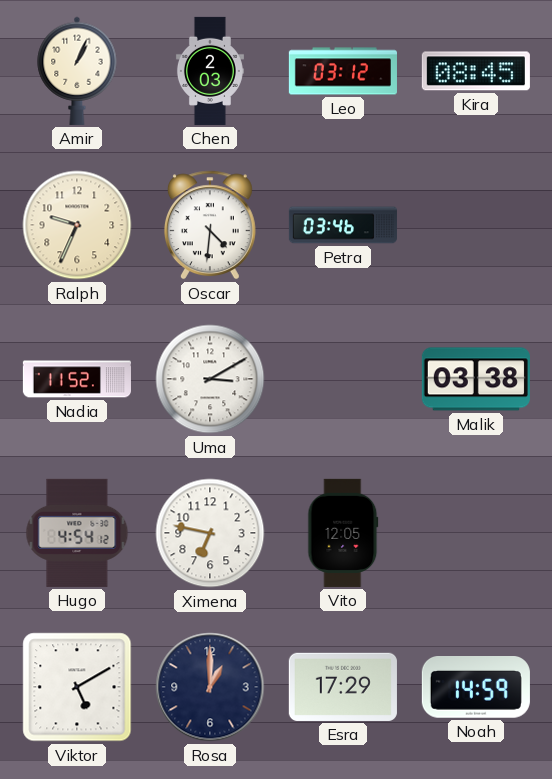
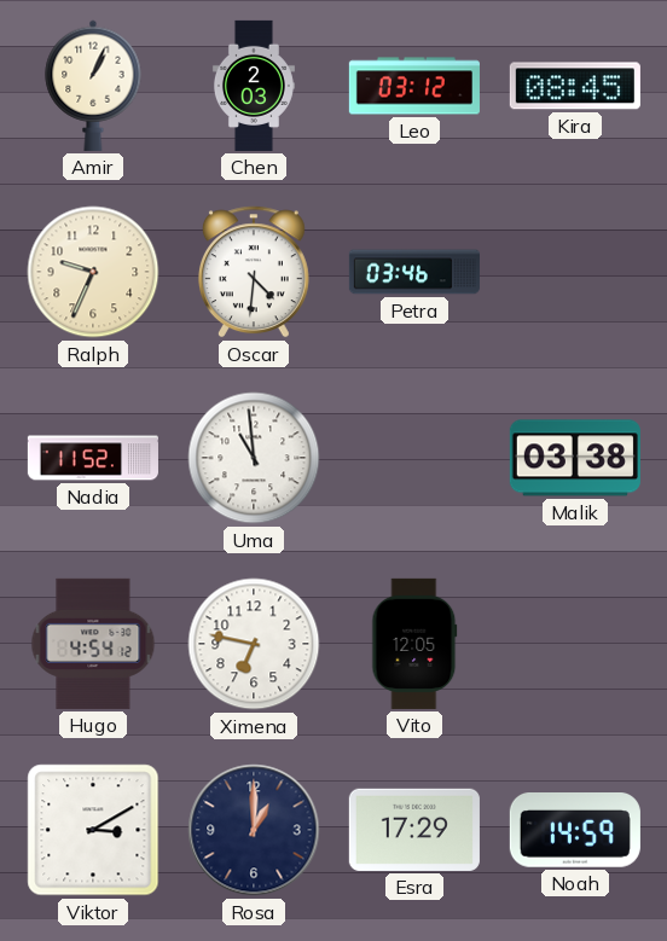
Uma: 3:10 -> 10:59 (254, 458)
Viktor: 5:10 -> 3:10 (93, 830)
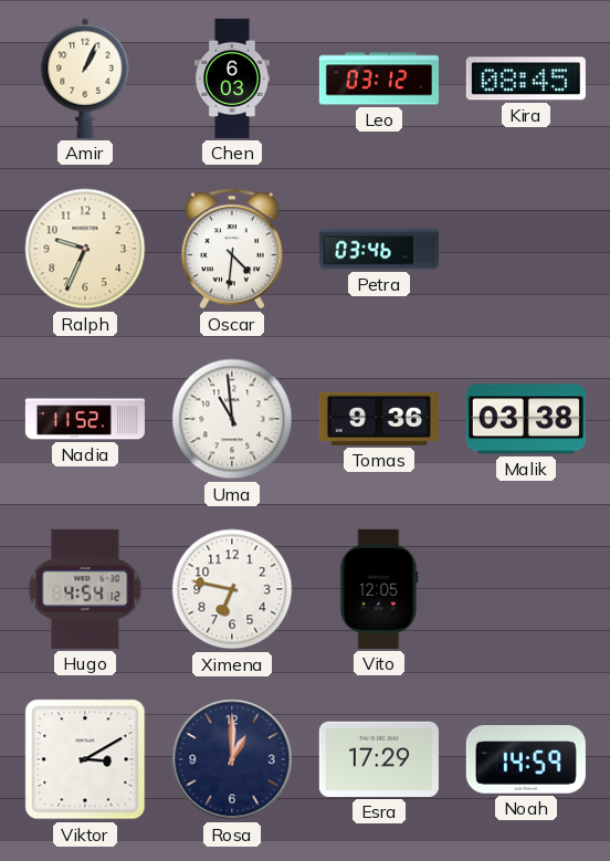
Chen: 2:03 -> 6:03 (232, 78)
Tomas: none -> 9:36 (379, 419)
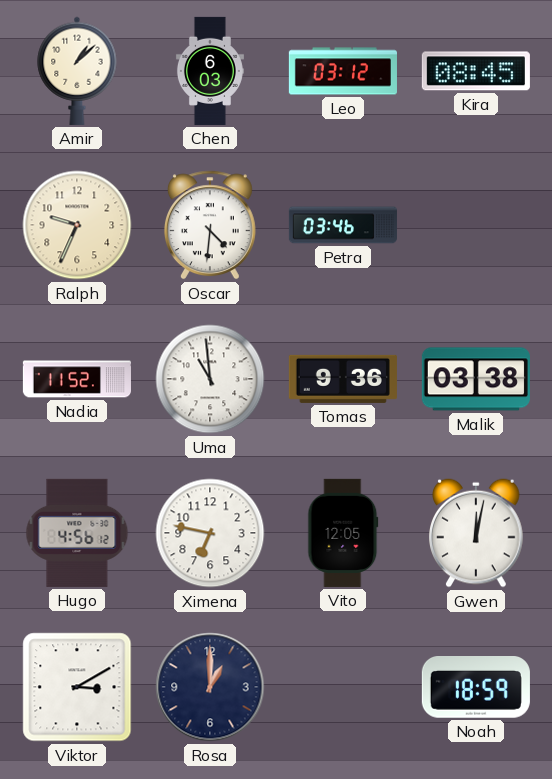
Amir: 1:04 -> 1:08 (77, 71)
Hugo: 4:54 -> 4:56 (77, 533)
Gwen: none -> 12:02 (477, 533)
Esra: 17:29 -> none (379, 759)
Noah: 14:59 -> 18:59 (476, 688)
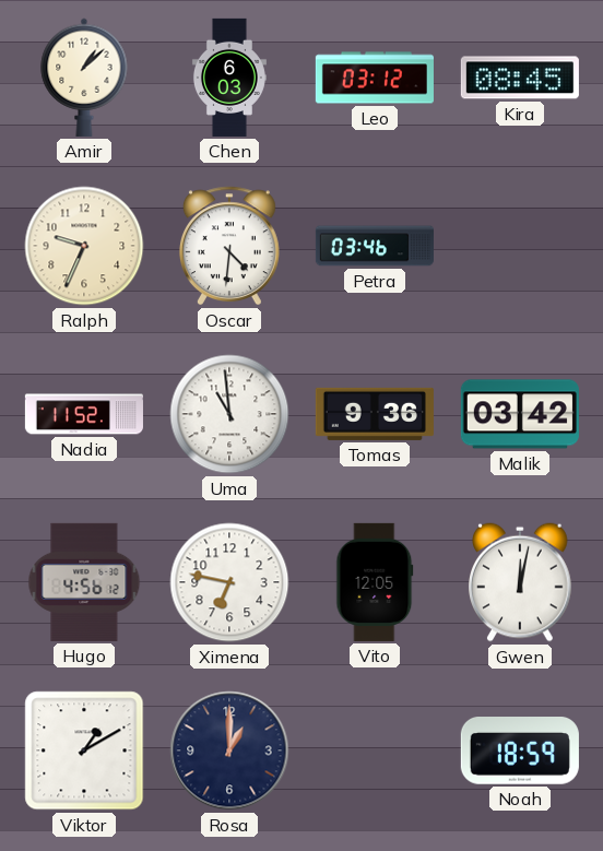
Malik: 03:38 -> 03:42 (520, 414)
Viktor: 3:10 -> 1:10 (84, 750)
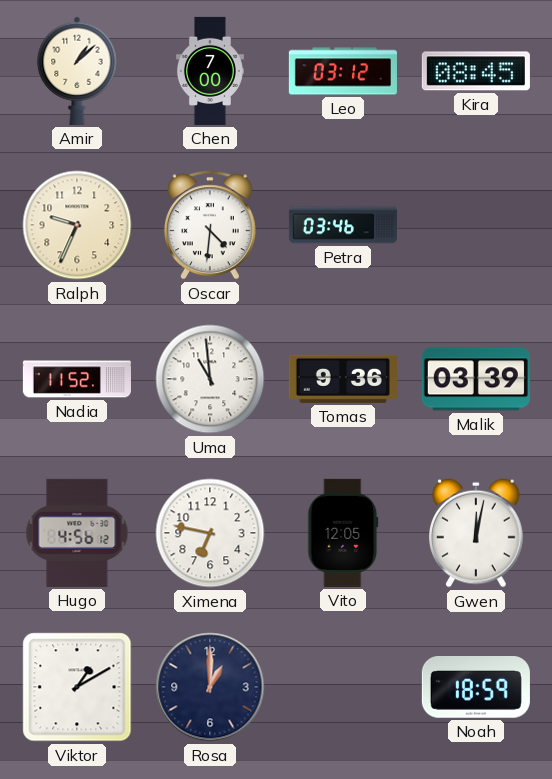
Chen: 6:03 -> 7:00 (210, 71)
Malik: 03:42 -> 03:39 (476, 379)
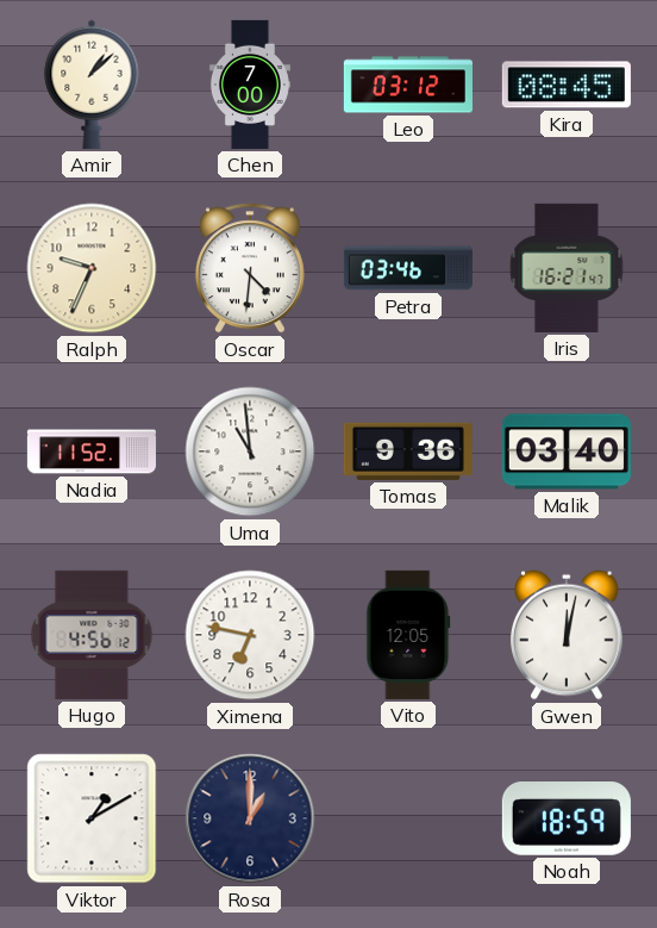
Iris: none -> 16:21 (567, 268)
Malik: 03:39 -> 03:40 (567, 451)
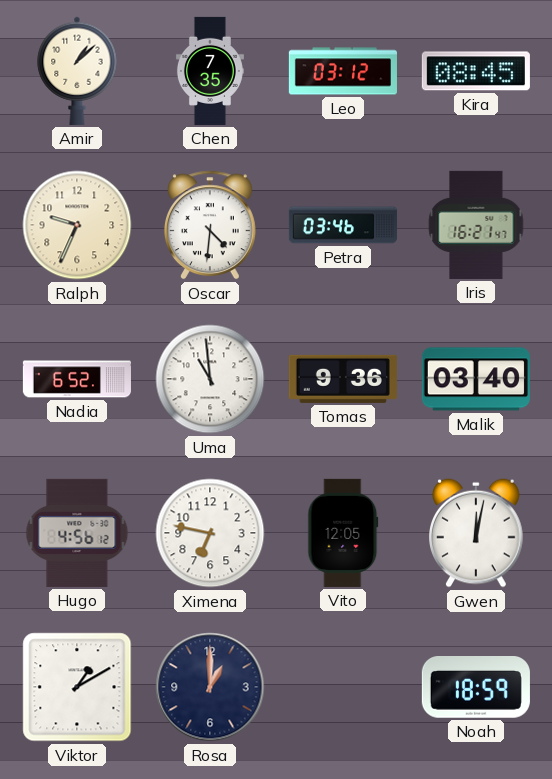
Chen: 7:00 -> 7:35 (210, 71)
Nadia: 11:52 -> 6:52 (76, 379)
